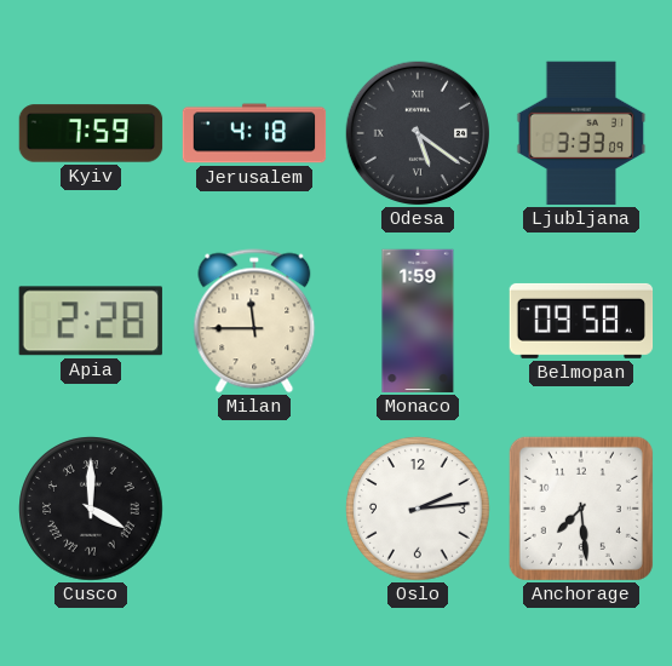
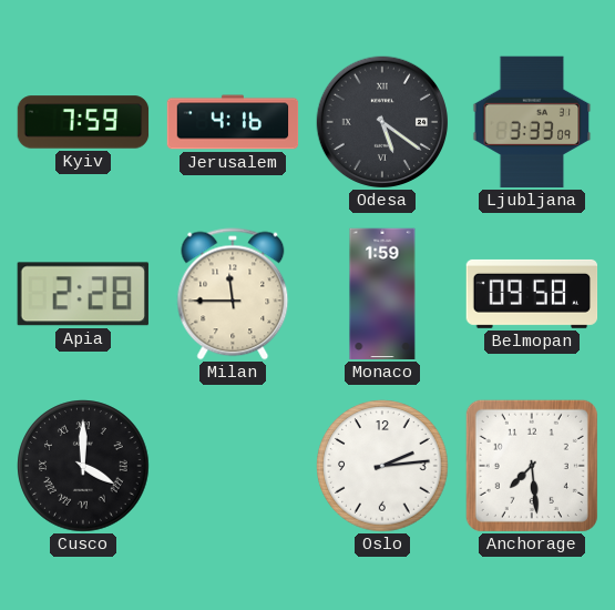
Jerusalem: 4:18 -> 4:16 (233, 122)
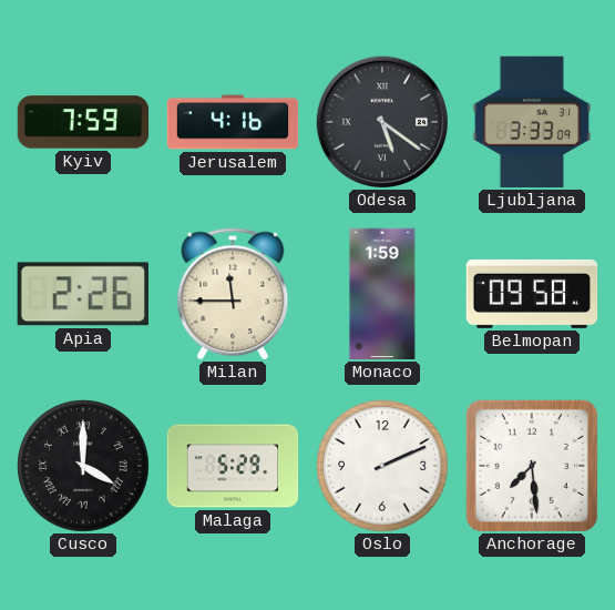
Apia: 2:28 -> 2:26 (83, 294)
Malaga: none -> 5:29 (233, 466)
Oslo: 2:14 -> 2:11 (382, 466)
